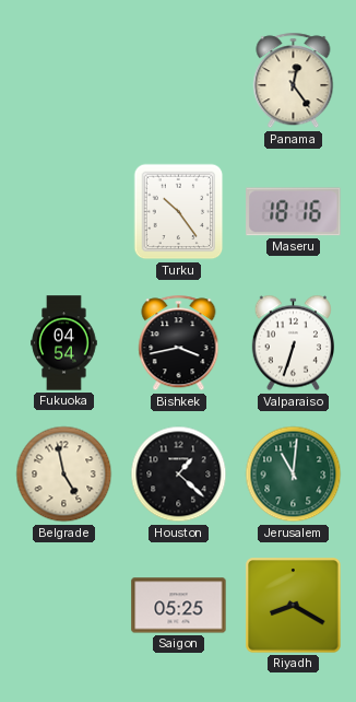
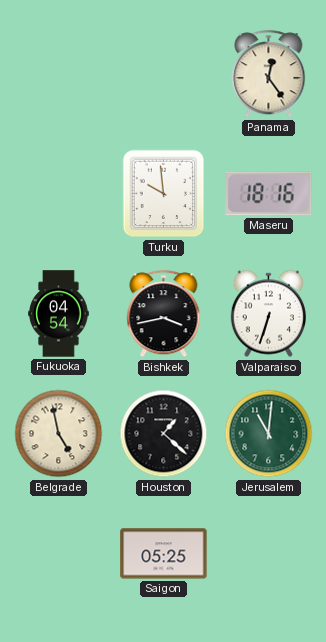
Turku: 10:24 -> 9:59 (164, 194)
Riyadh: 8:20 -> none (294, 606)
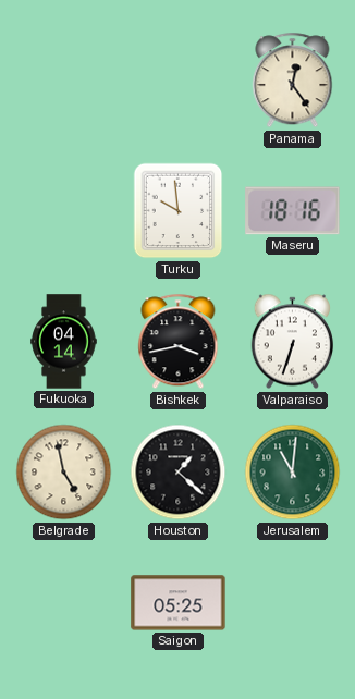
Fukuoka: 04:54 -> 04:14 (64, 342)
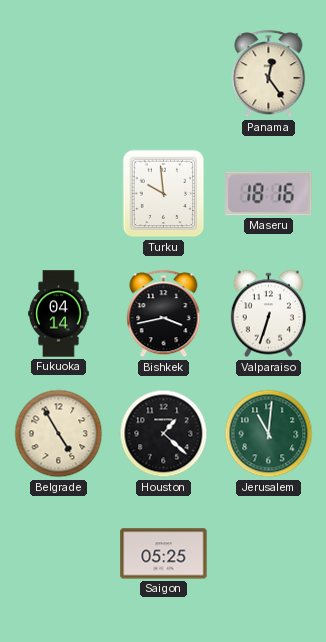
Belgrade: 4:58 -> 4:55 (59, 434)
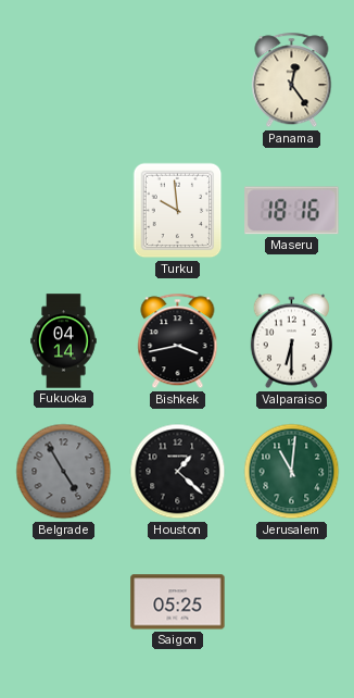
Valparaiso: 6:33 -> 6:30 (291, 341)
Belgrade dial: cream -> grey (64, 472)
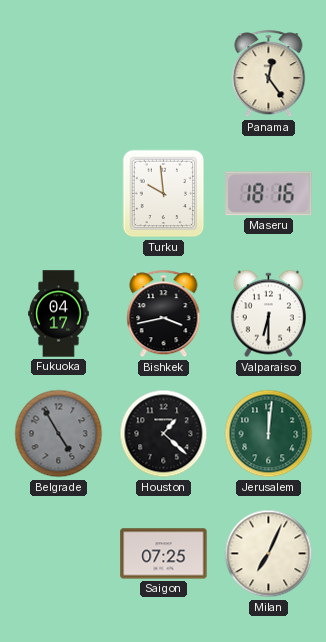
Fukuoka: 04:14 -> 04:17 (59, 314)
Jerusalem: 11:01 -> 12:01 (269, 434)
Saigon: 05:25 -> 07:25 (164, 554)
Milan: none -> 7:04 (269, 554)
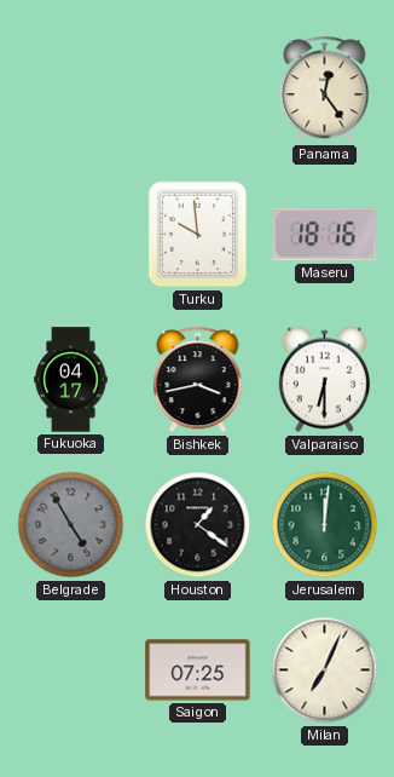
Houston: 1:22 -> 1:21 (198, 525)
